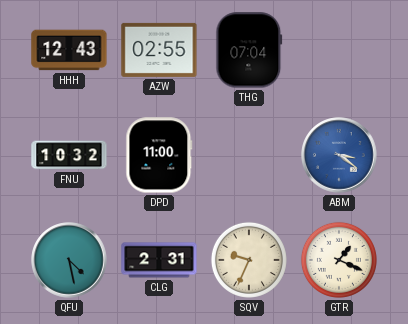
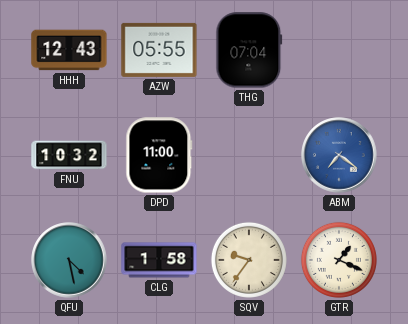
AZW: 02:55 -> 05:55 (159, 50)
ABM: 3:21 -> 7:21 (339, 155)
CLG: 2:31 -> 1:58 (159, 260)
SQV: 9:34 -> 9:36 (249, 260)
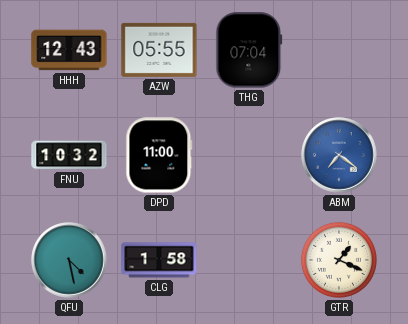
SQV: 9:36 -> none (249, 260)
